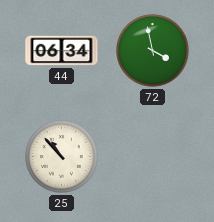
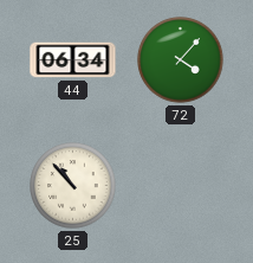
72: 3:58 -> 4:07 (181, 60)
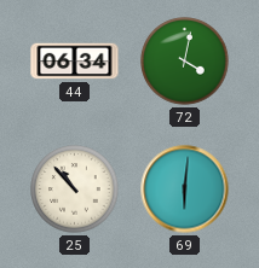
72: 4:07 -> 4:02 (185, 62)
69: none -> 6:01 (185, 190)
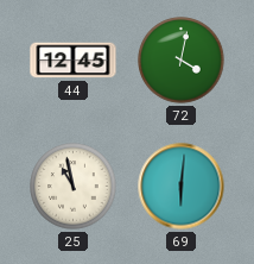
44: 06:34 -> 12:45 (74, 61)
25: 10:53 -> 10:58 (74, 187)
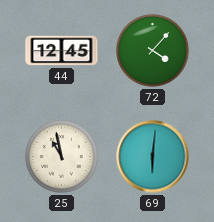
72: 4:02 -> 4:07 (153, 51)
